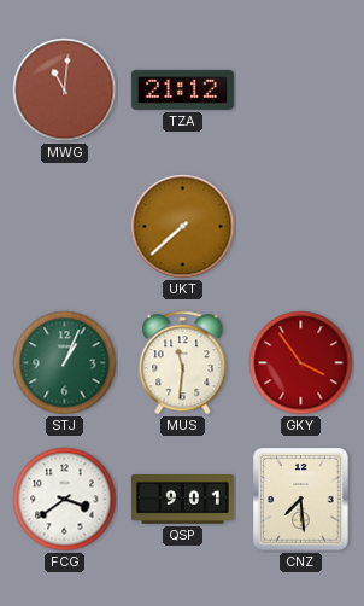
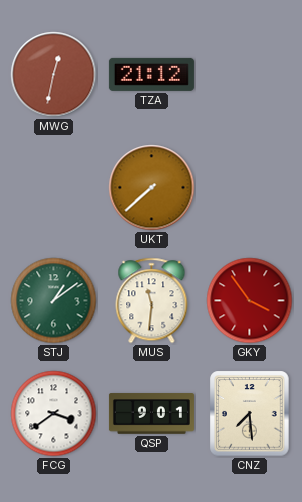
MWG: 11:01 -> 12:32 (54, 75)
STJ: 1:04 -> 1:09 (54, 301)
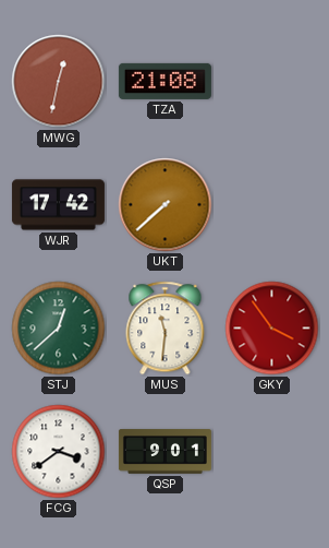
TZA: 21:12 -> 21:08 (164, 81)
WJR: none -> 17:42 (58, 205)
STJ: 1:09 -> 12:38 (59, 329)
CNZ: 7:29 -> none (250, 414)
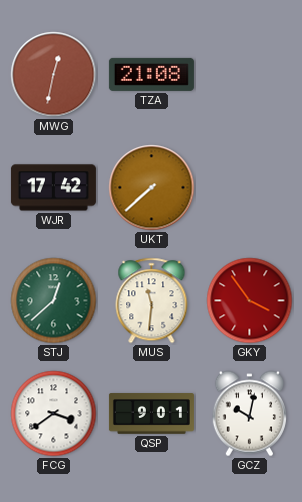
GCZ: none -> 10:02 (249, 414)
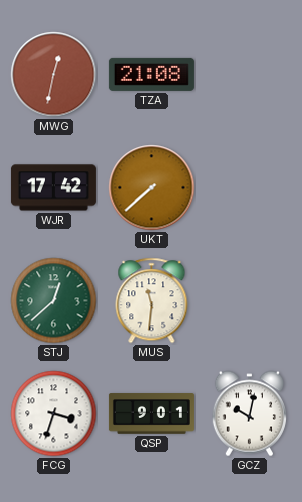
GKY: 3:54 -> none (250, 301)
FCG: 3:39 -> 3:33 (54, 414)
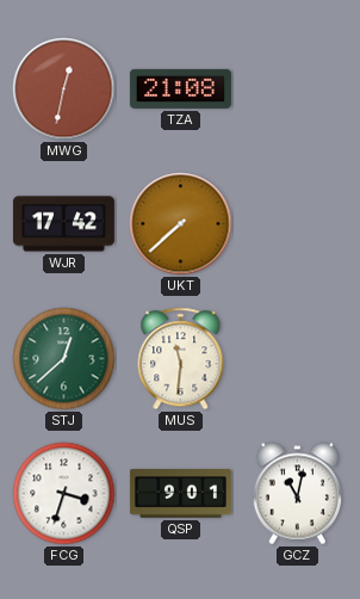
GCZ: 10:02 -> 11:02 (297, 494)
